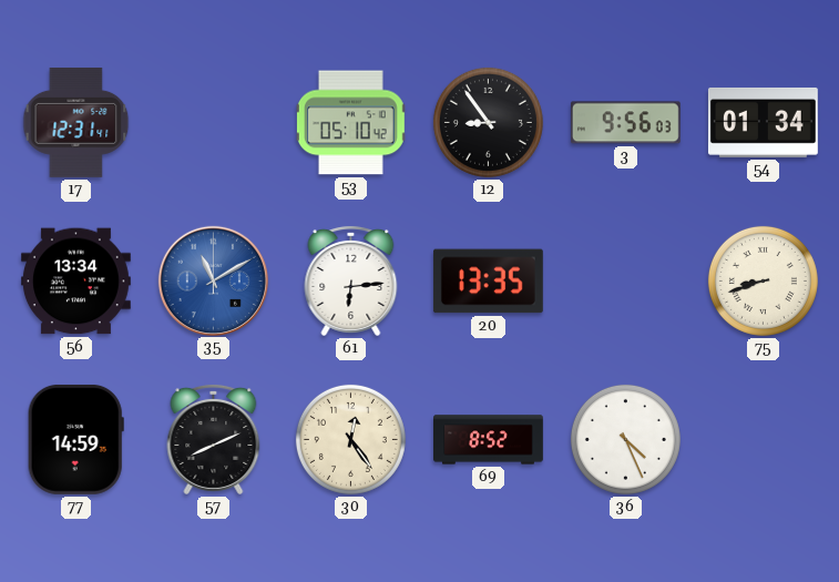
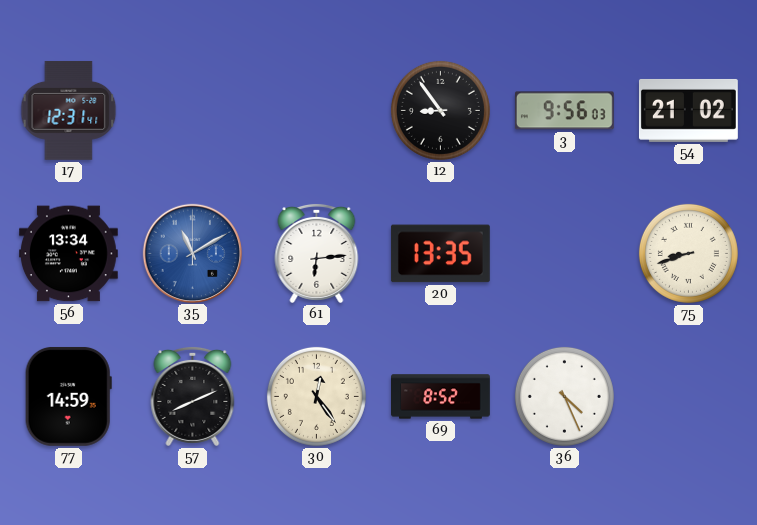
53: 05:10 -> none (350, 123)
54: 01:34 -> 21:02 (688, 110)
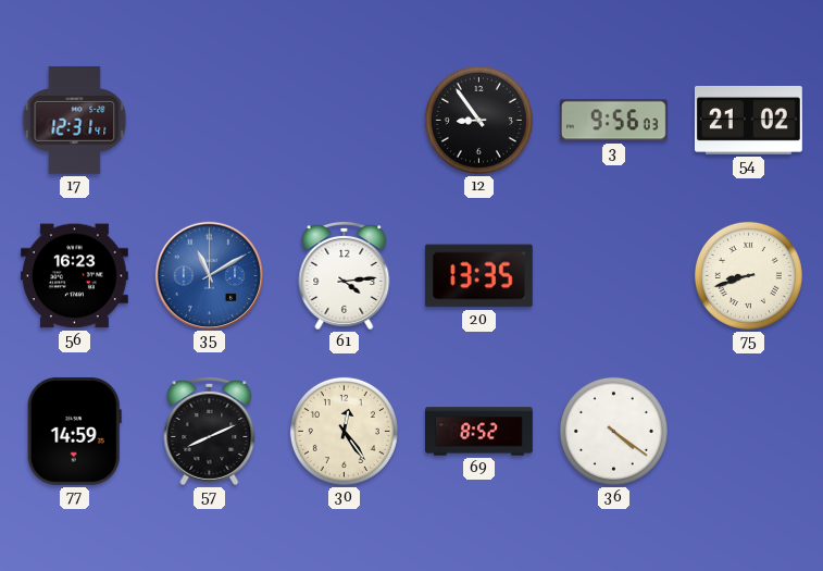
56: 13:34 -> 16:23 (74, 276)
61: 6:14 -> 4:14 (345, 275)
36: 4:26 -> 4:21 (613, 431)
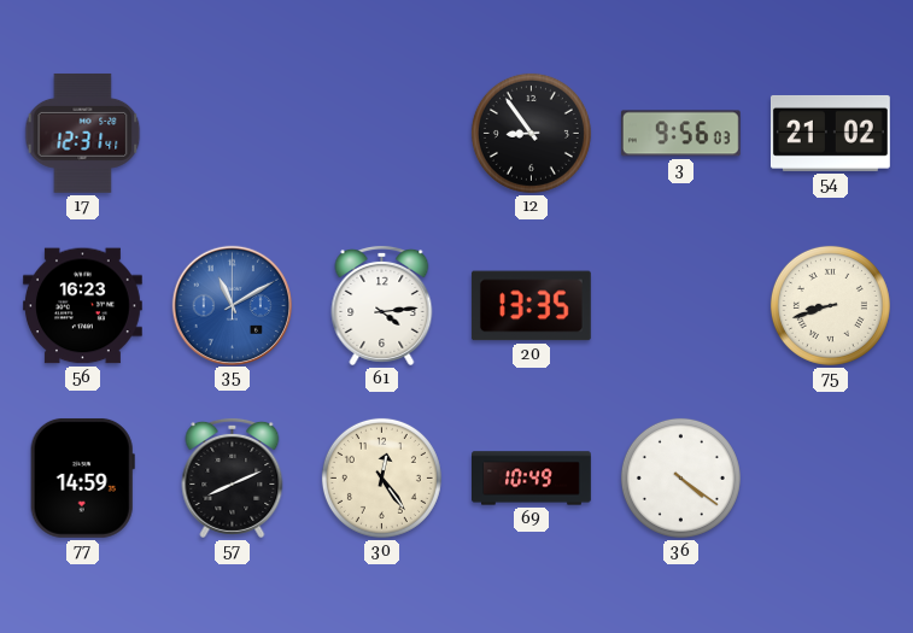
69: 8:52 -> 10:49 (532, 479)
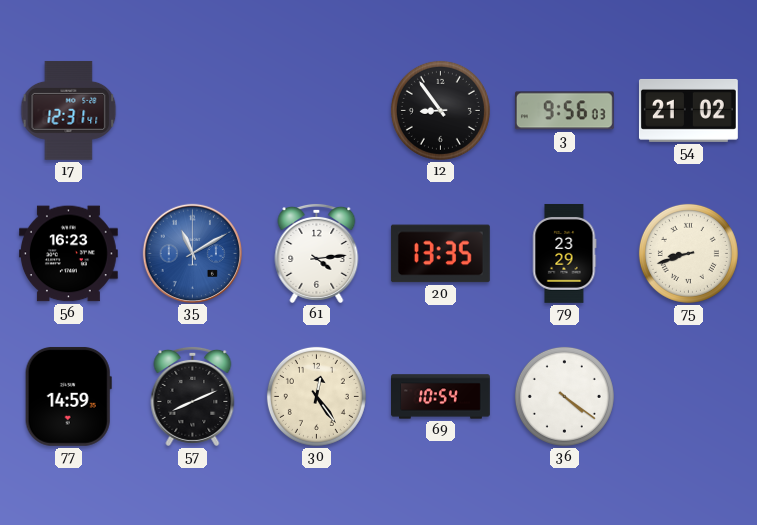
79: none -> 23:29 (564, 254)
69: 10:49 -> 10:54 (441, 397)
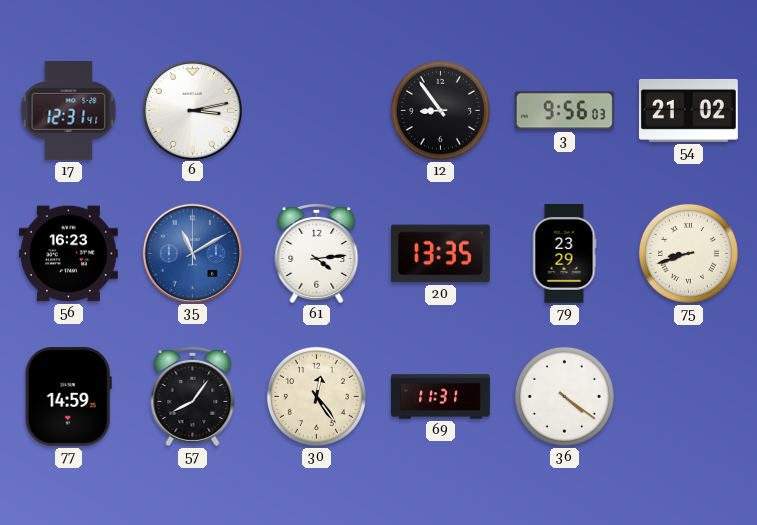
6: none -> 3:13 (192, 110)
57: 8:11 -> 8:06 (193, 396)
69: 10:54 -> 11:31 (441, 397)
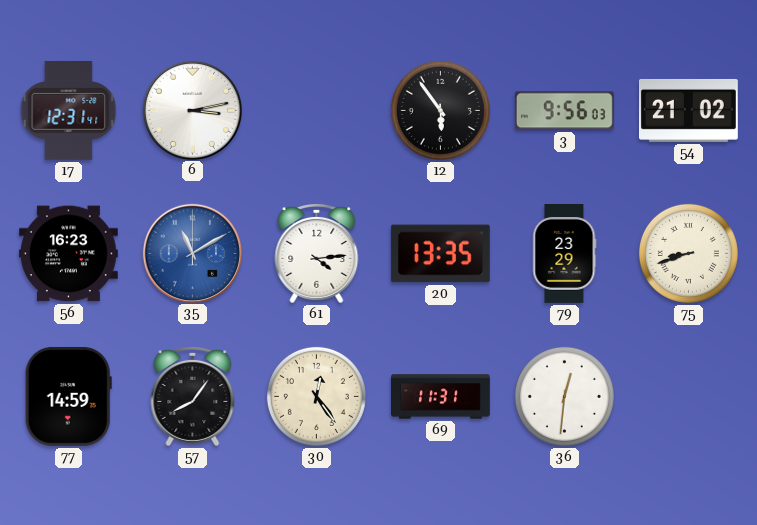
12: 8:54 -> 5:54 (440, 110)
36: 4:21 -> 12:31 (564, 396)
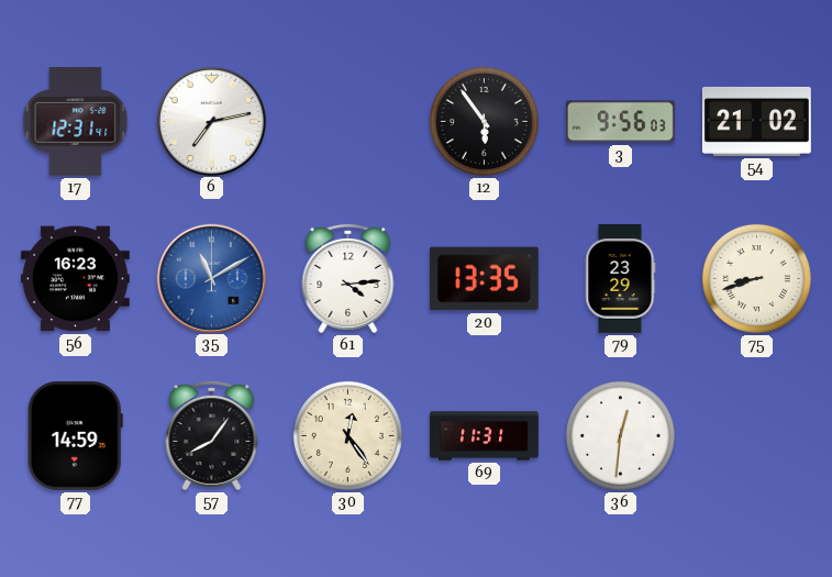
6: 3:13 -> 7:13 (211, 121)
